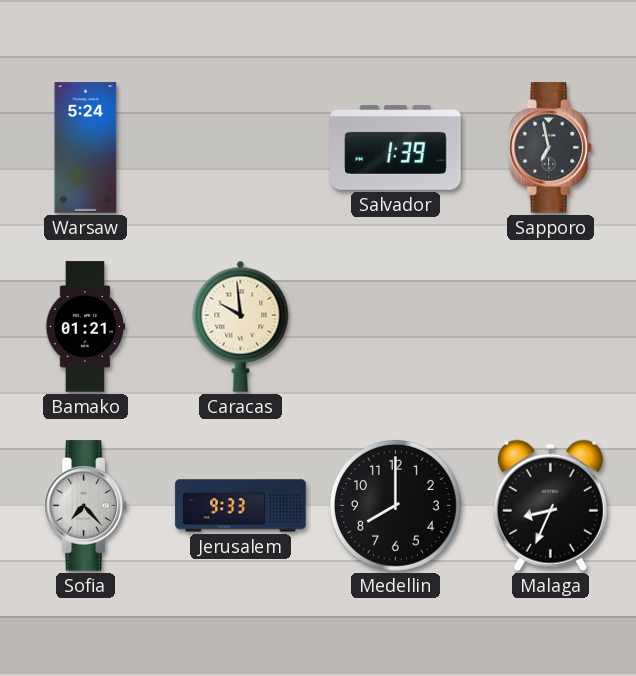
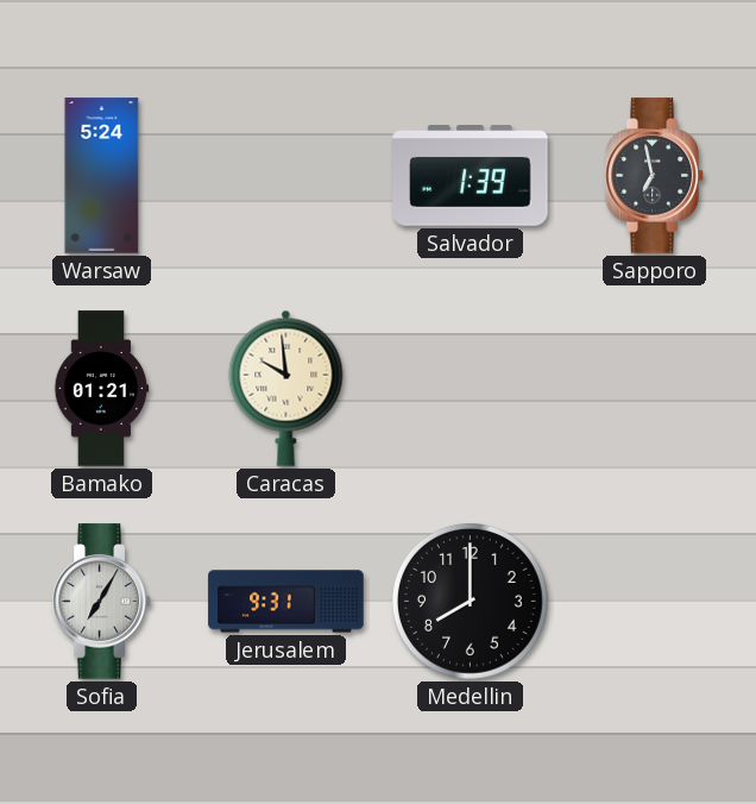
Sofia: 7:23 -> 7:05 (102, 602)
Jerusalem: 9:33 -> 9:31 (286, 602)
Malaga: 8:34 -> none (550, 505)
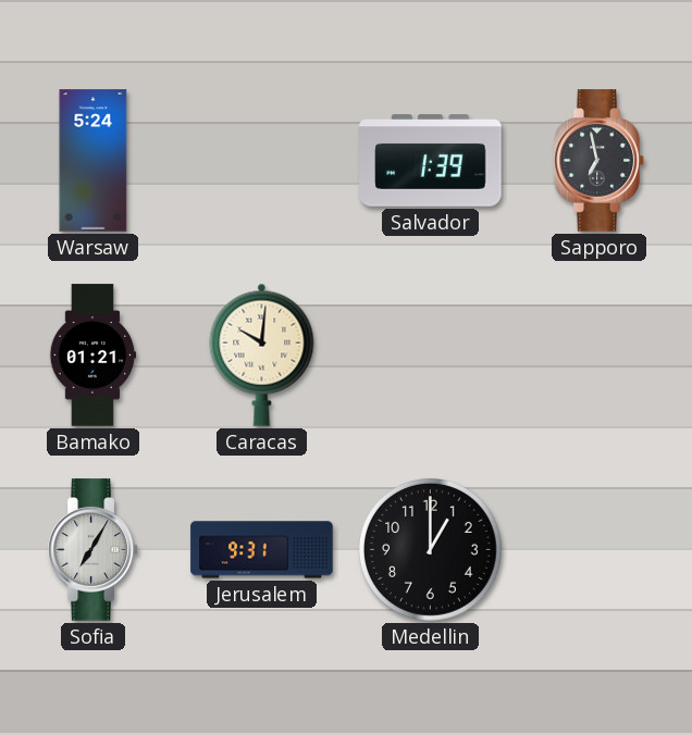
Caracas: 9:59 -> 10:01 (262, 354)
Medellin: 8:00 -> 1:00 (431, 550)
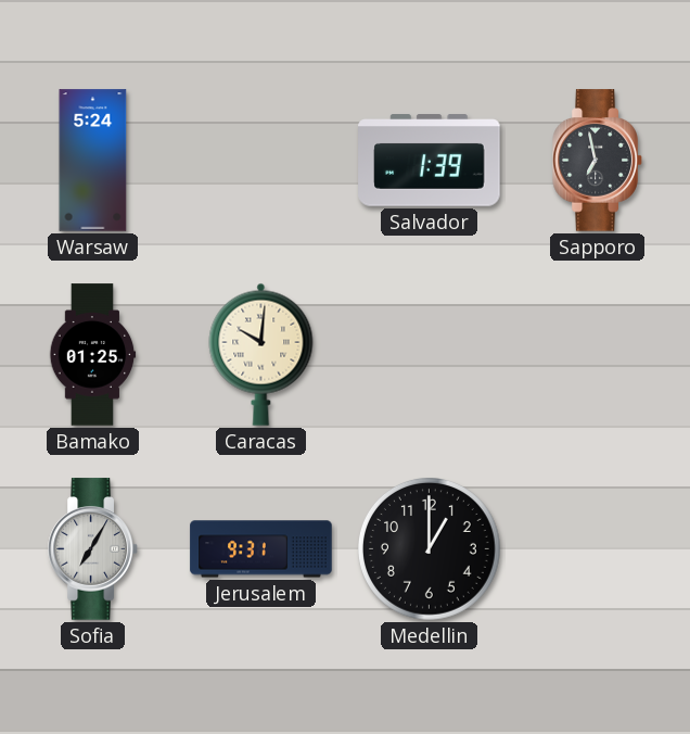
Bamako: 01:21 -> 01:25 (93, 355)
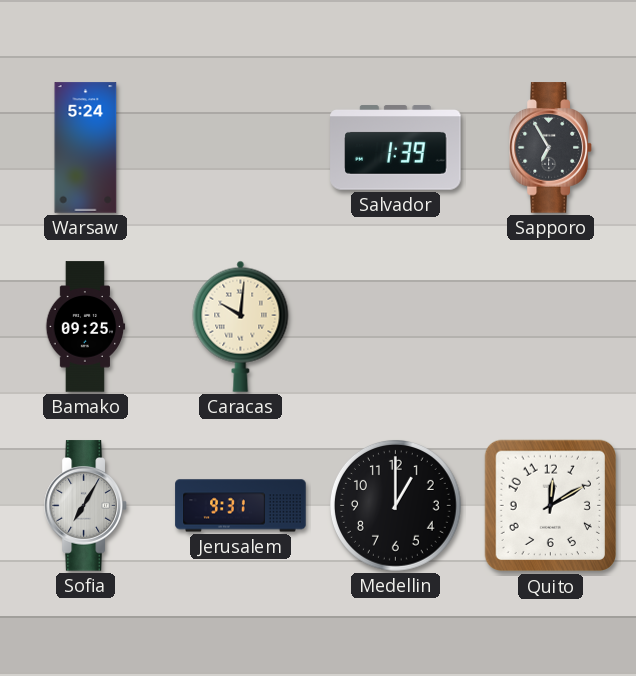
Sapporo: 6:58 -> 6:55 (551, 148)
Bamako: 01:25 -> 09:25 (86, 327)
Quito: none -> 12:10 (551, 506)
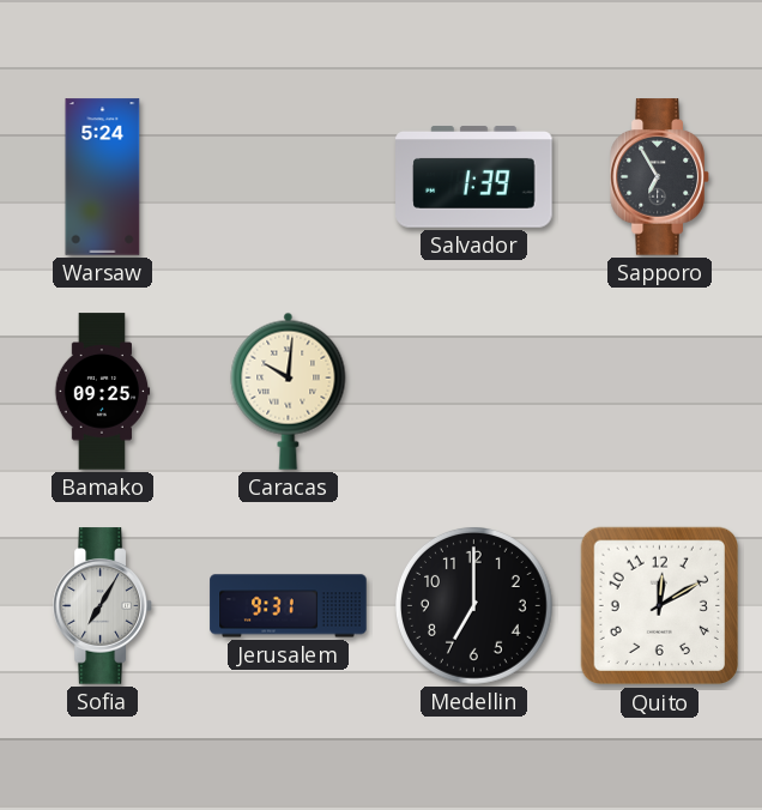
Medellin: 1:00 -> 7:00 (474, 606)
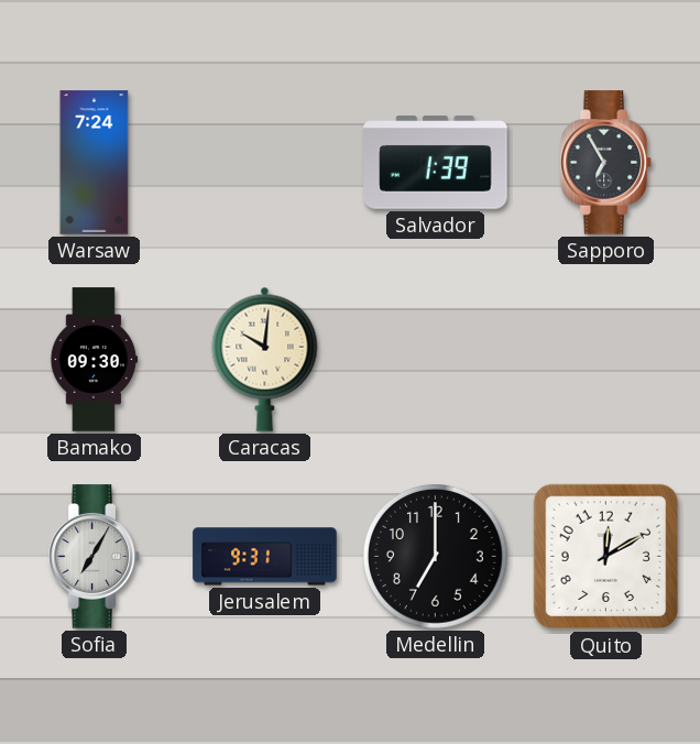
Warsaw: 5:24 -> 7:24 (95, 163)
Bamako: 09:25 -> 09:30 (95, 360)
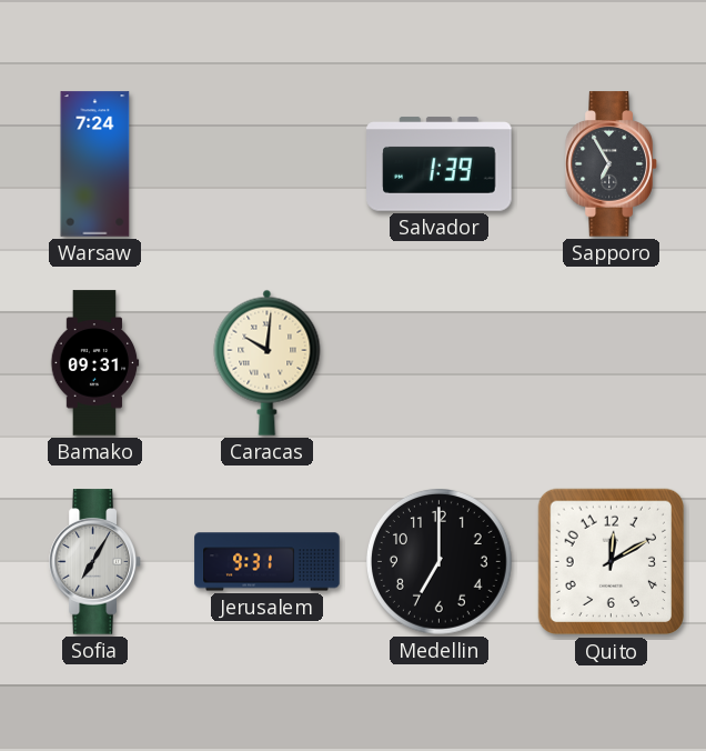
Bamako: 09:30 -> 09:31 (95, 363)
